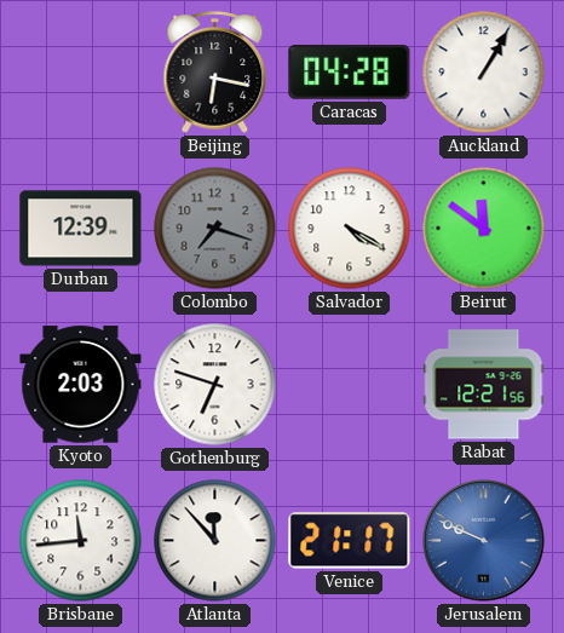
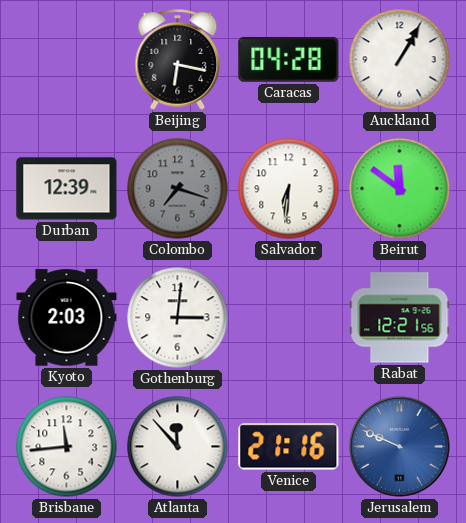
Salvador: 4:20 -> 6:31 (289, 189)
Gothenburg: 6:48 -> 3:01 (178, 318)
Venice: 21:17 -> 21:16 (289, 447)
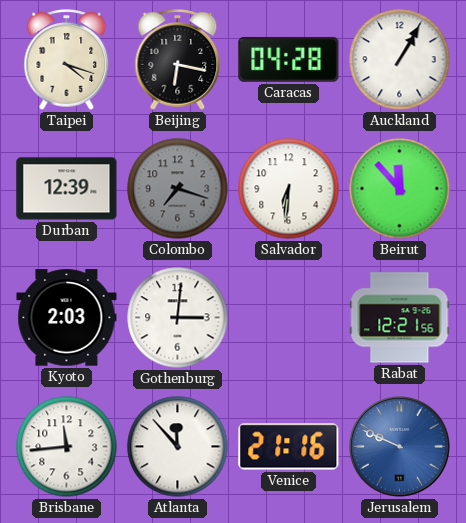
Taipei: none -> 4:18 (67, 60)
Beirut: 11:51 -> 11:53 (400, 189)
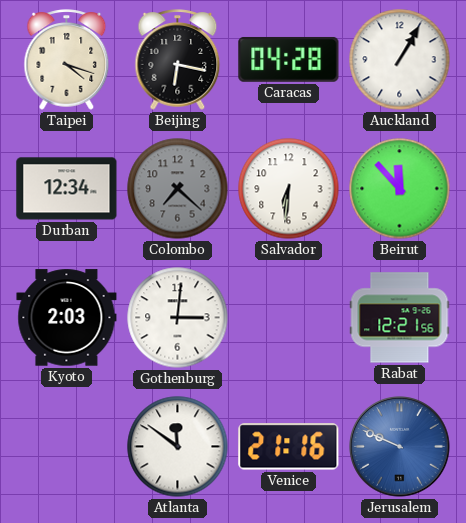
Durban: 12:39 -> 12:34 (67, 189)
Colombo: 7:18 -> 7:22 (178, 189)
Brisbane: 11:44 -> none (67, 447)
Atlanta: 11:53 -> 11:51 (178, 447)
